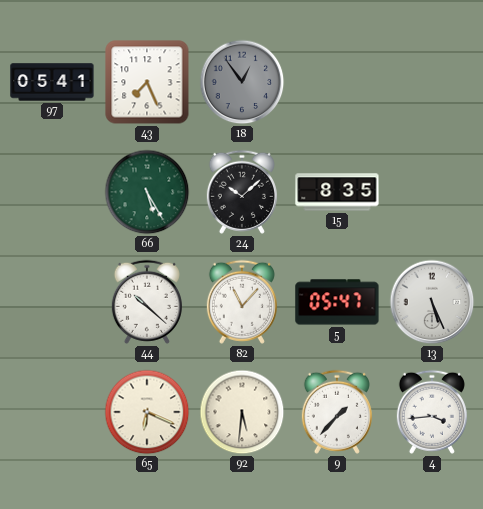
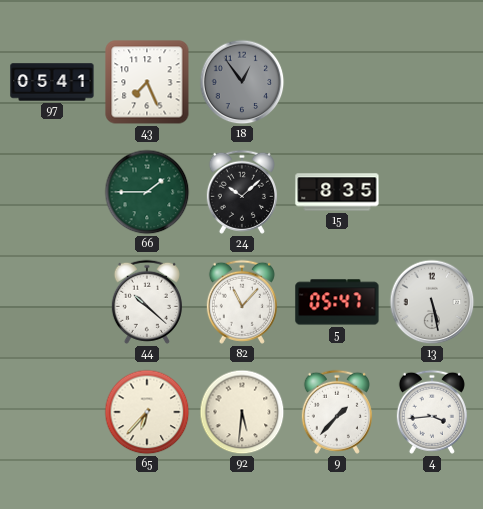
66: 5:25 -> 1:45 (147, 192)
13: 5:26 -> 5:28 (432, 302)
65: 6:19 -> 6:37 (147, 412)
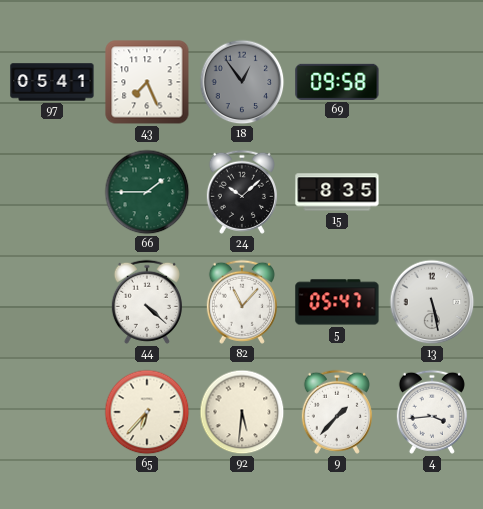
69: none -> 09:58 (337, 82)
44: 10:22 -> 4:22 (147, 302)
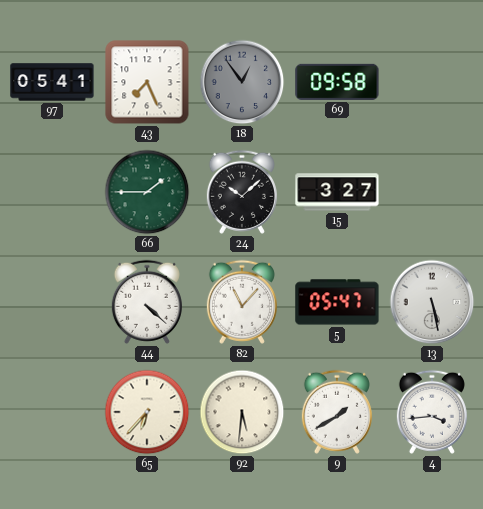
15: 8:35 -> 3:27 (337, 192)
9: 1:37 -> 1:40 (337, 412)
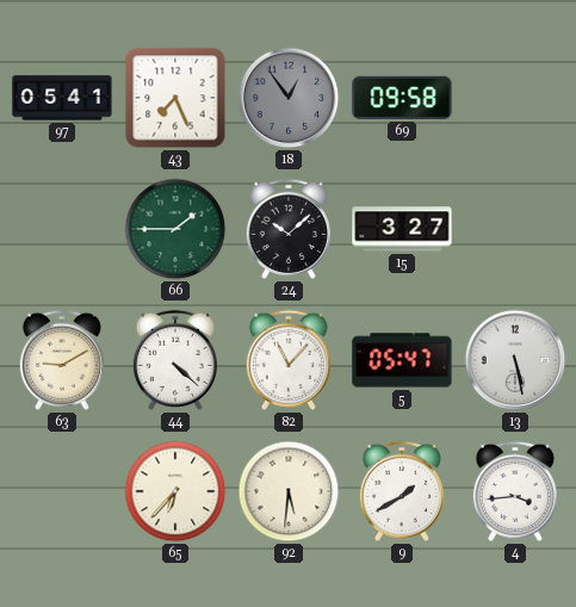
63: none -> 9:10 (62, 360)
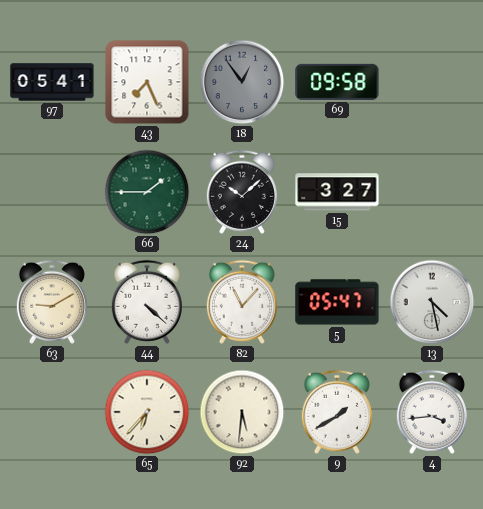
13: 5:28 -> 4:28 (432, 302)
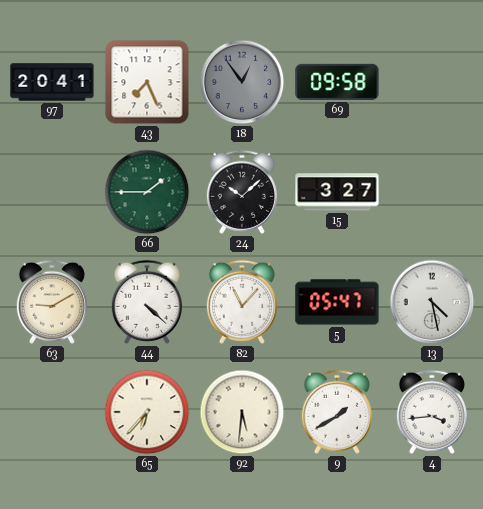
97: 05:41 -> 20:41 (52, 82)
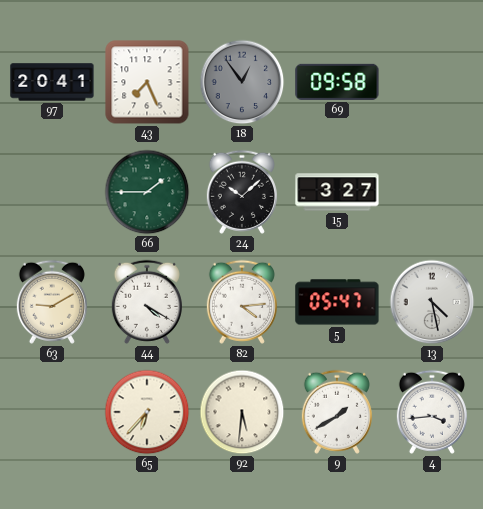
44: 4:22 -> 4:20 (147, 302)
82: 11:07 -> 4:14 (242, 302)
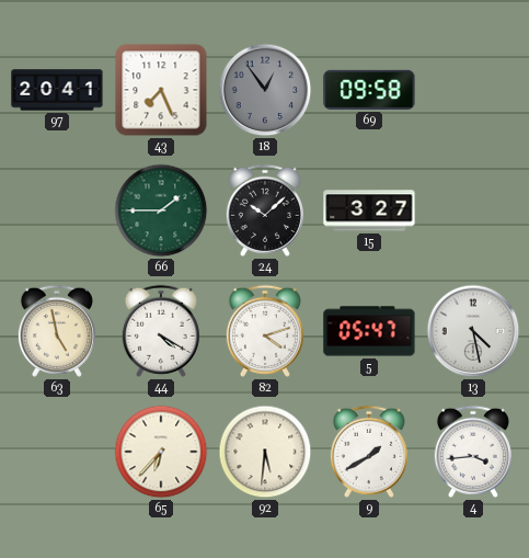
63: 9:10 -> 4:58 (57, 331)
82: 4:14 -> 4:12 (265, 331)
